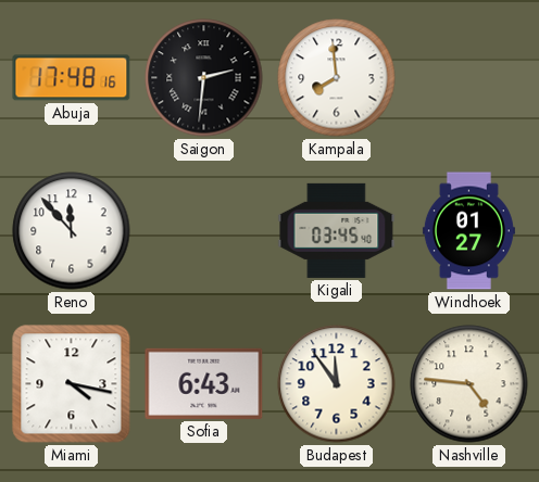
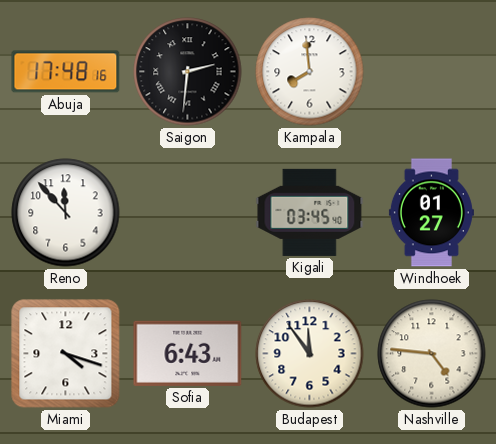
Miami: 4:17 -> 4:18 (66, 354)
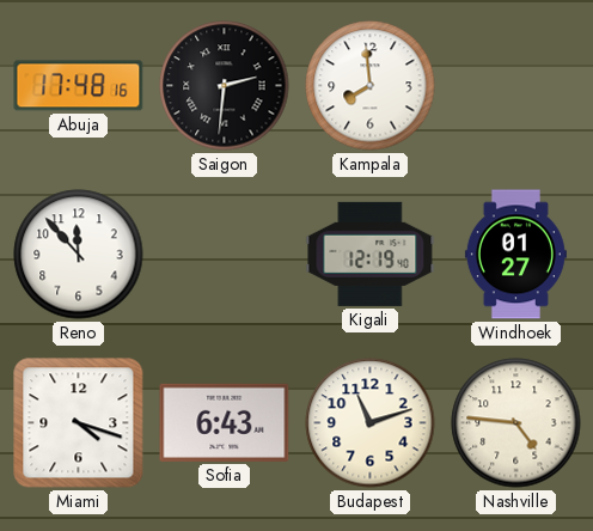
Kigali: 03:45 -> 12:19 (371, 254)
Budapest: 11:54 -> 11:12 (371, 423)
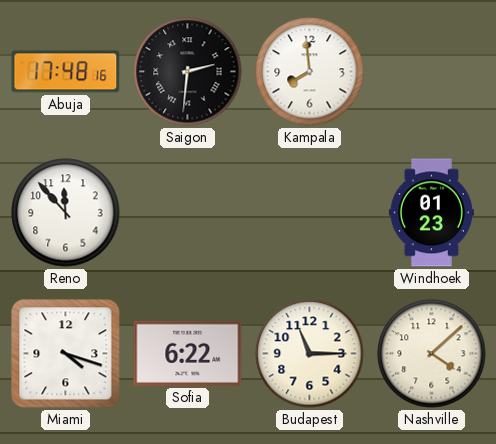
Kigali: 12:19 -> none (371, 254)
Windhoek: 01:27 -> 01:23 (431, 213)
Sofia: 6:43 -> 6:22 (188, 353)
Budapest: 11:12 -> 11:15 (310, 354)
Nashville: 4:46 -> 4:08 (432, 354)
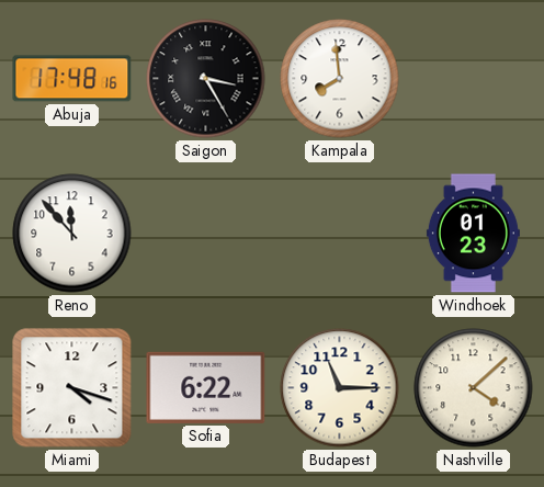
Saigon: 2:31 -> 3:25 (206, 79)
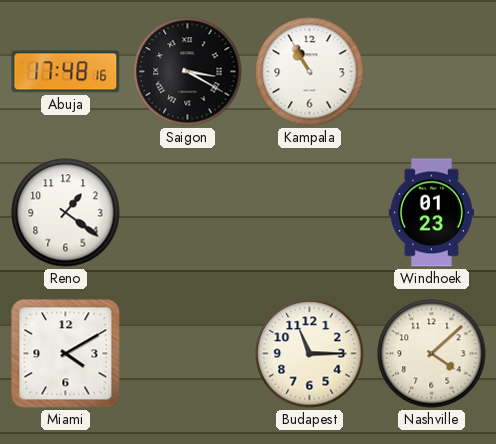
Saigon: 3:25 -> 3:20 (188, 72)
Kampala: 7:59 -> 10:55 (310, 72)
Reno: 11:53 -> 1:21 (66, 213)
Miami: 4:18 -> 4:10 (66, 354)
Sofia: 6:22 -> none (206, 387)
